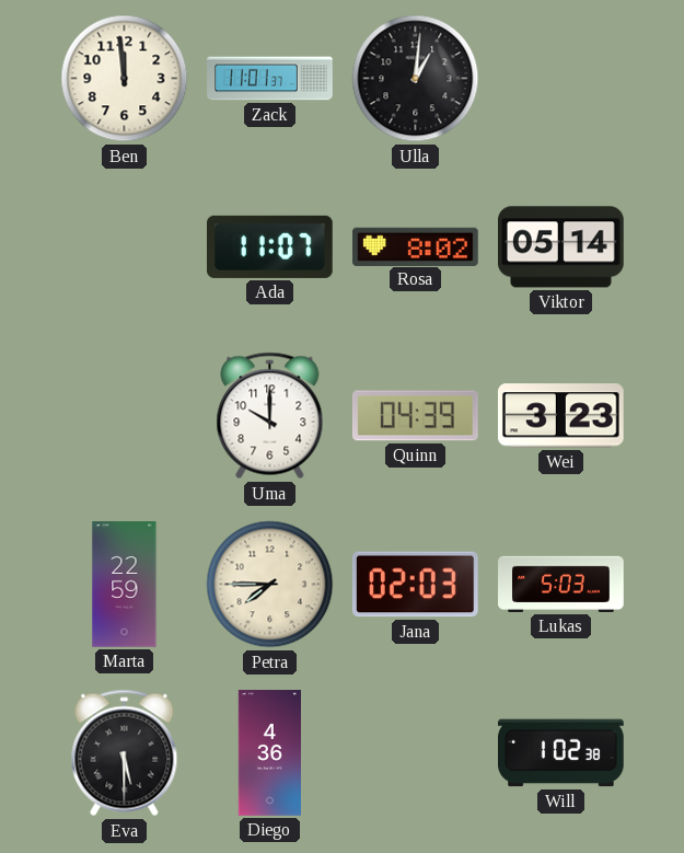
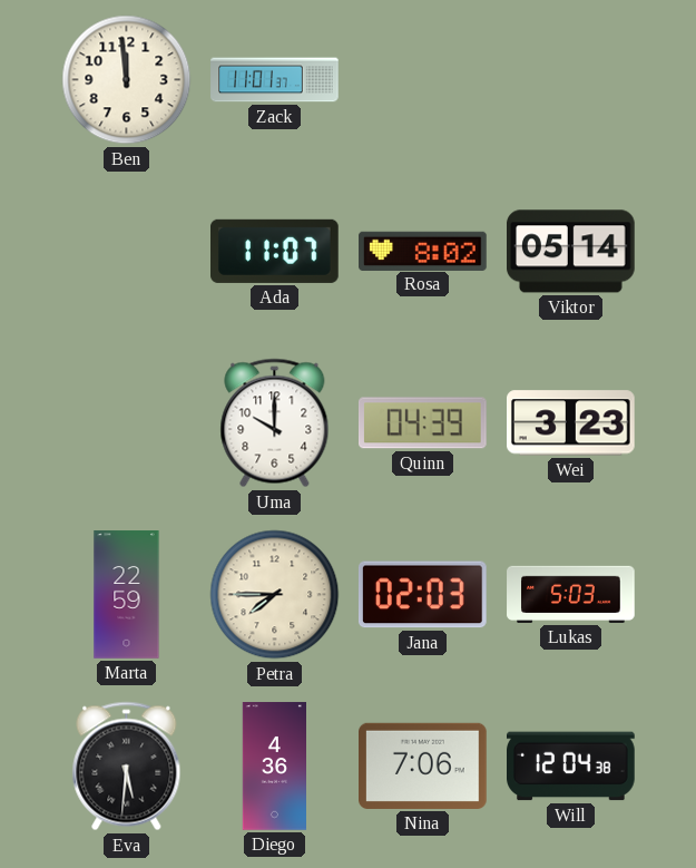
Ulla: 1:01 -> none (416, 79)
Eva: 5:30 -> 5:31 (127, 767)
Nina: none -> 7:06 (423, 765)
Will: 1:02 -> 12:04 (571, 767)
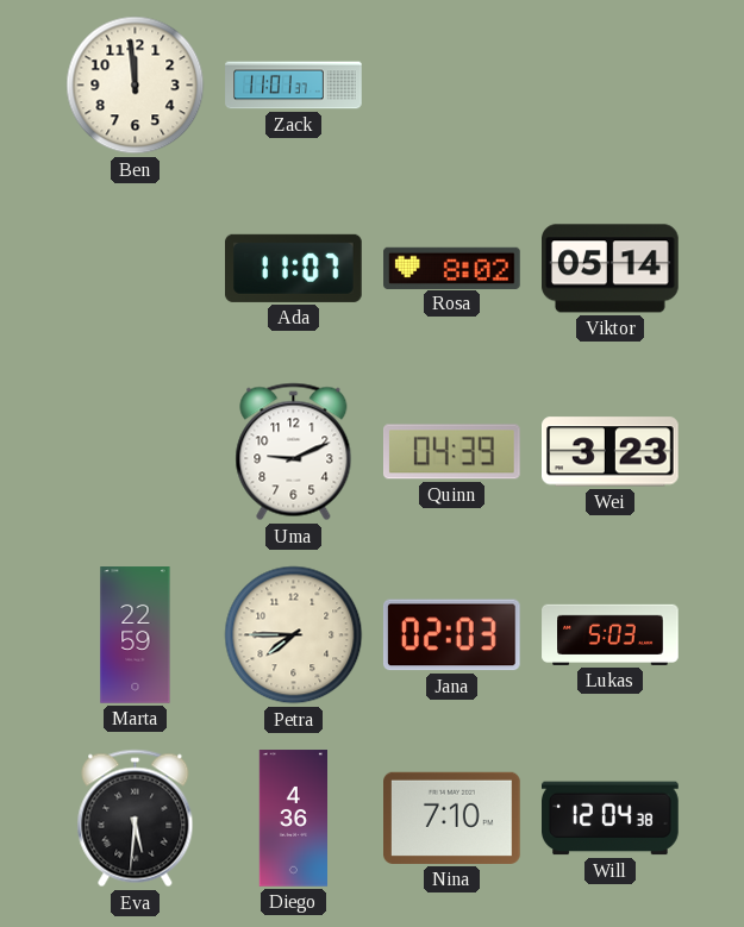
Uma: 10:00 -> 9:11 (294, 452)
Nina: 7:06 -> 7:10 (452, 818)
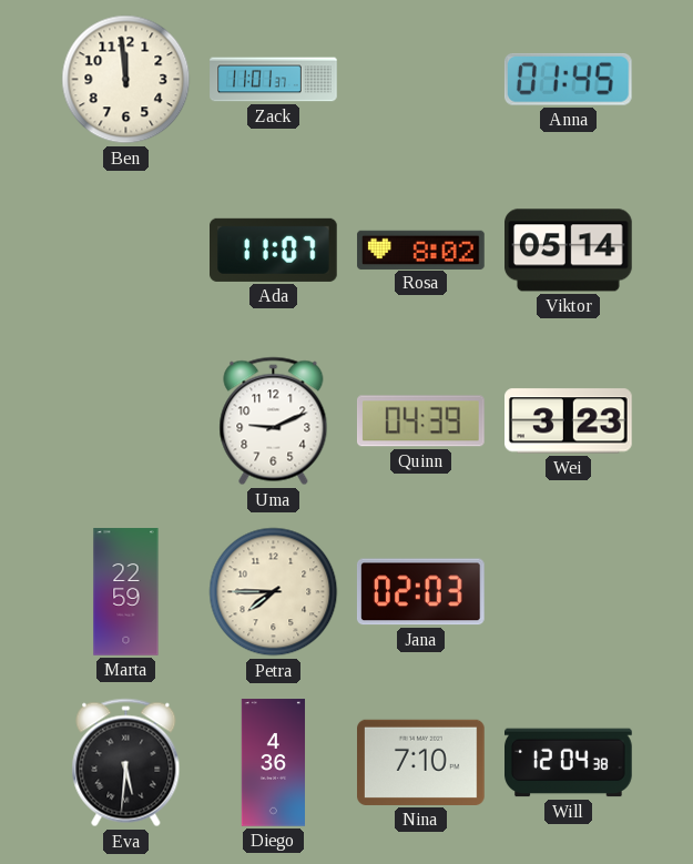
Anna: none -> 01:45 (568, 79)
Lukas: 5:03 -> none (611, 634)
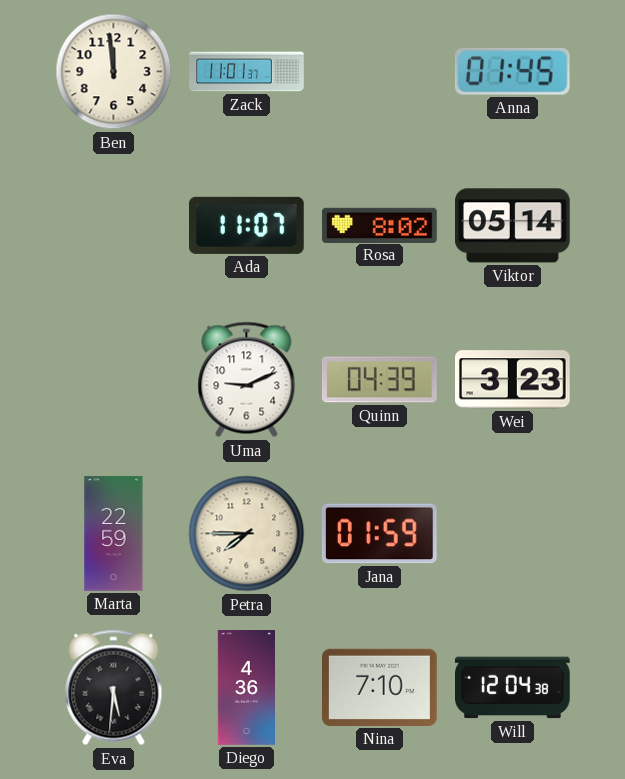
Jana: 02:03 -> 01:59 (379, 534)
